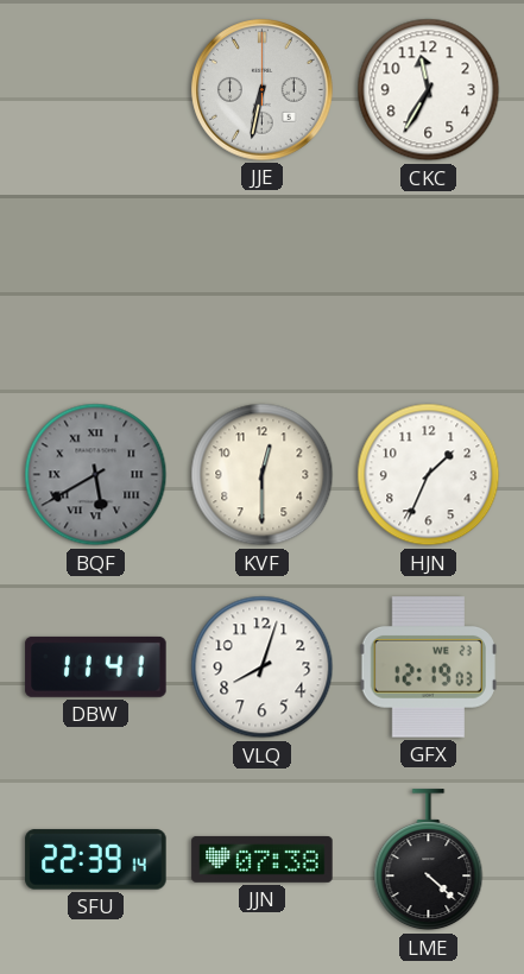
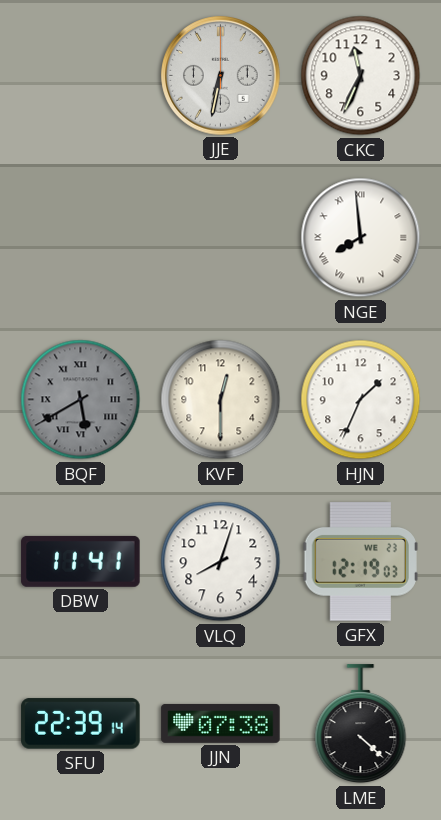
CKC: 11:35 -> 11:34 (361, 76)
NGE: none -> 7:59 (361, 238)
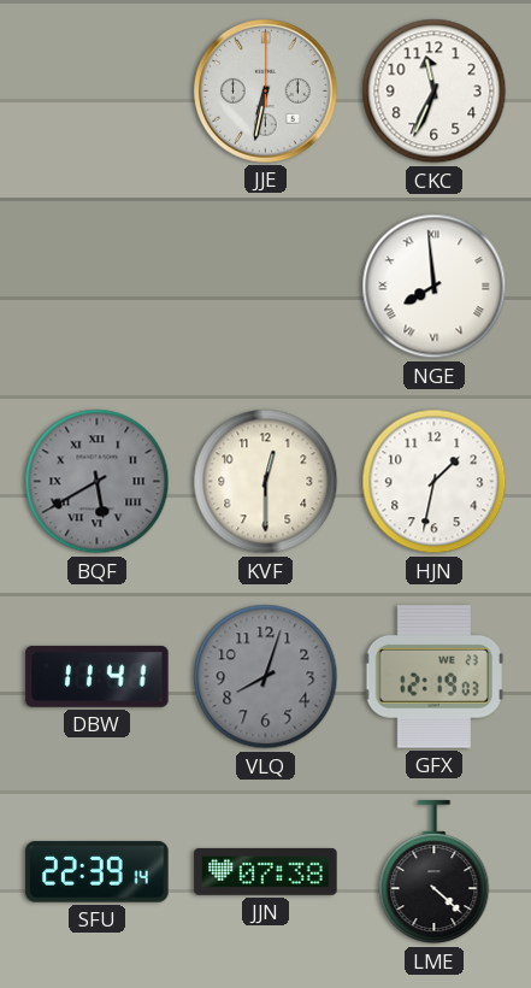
HJN: 1:34 -> 1:32 (435, 482)
VLQ dial: white -> grey (266, 677)
